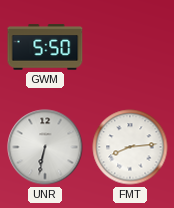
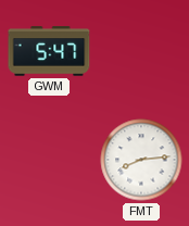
GWM: 5:50 -> 5:47 (49, 51)
UNR: 6:32 -> none (45, 147)
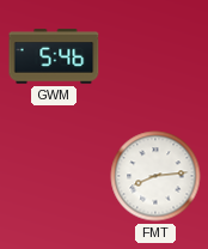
GWM: 5:47 -> 5:46 (54, 56)
